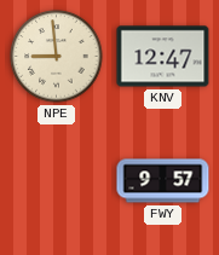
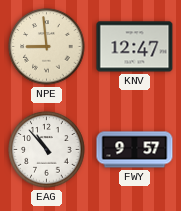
EAG: none -> 10:53 (47, 150)
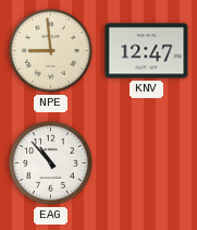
FWY: 9:57 -> none (135, 150)
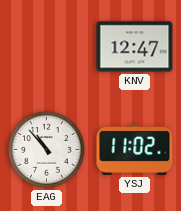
NPE: 8:59 -> none (51, 51)
YSJ: none -> 11:02 (135, 150)
